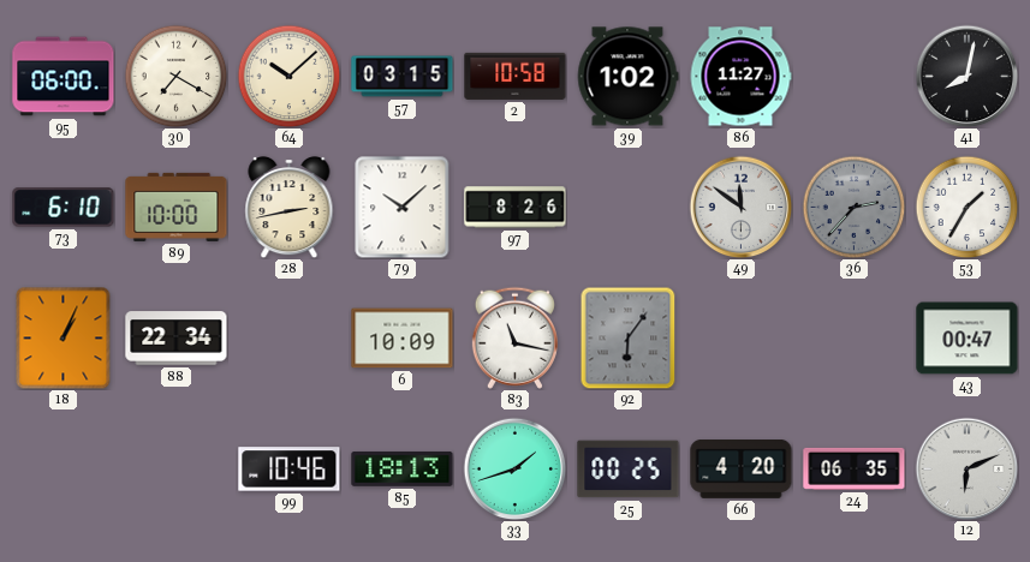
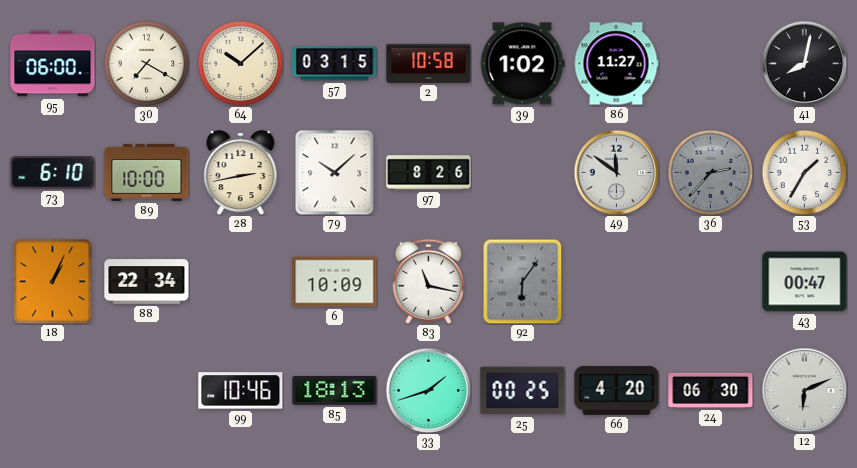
24: 06:35 -> 06:30 (711, 390)
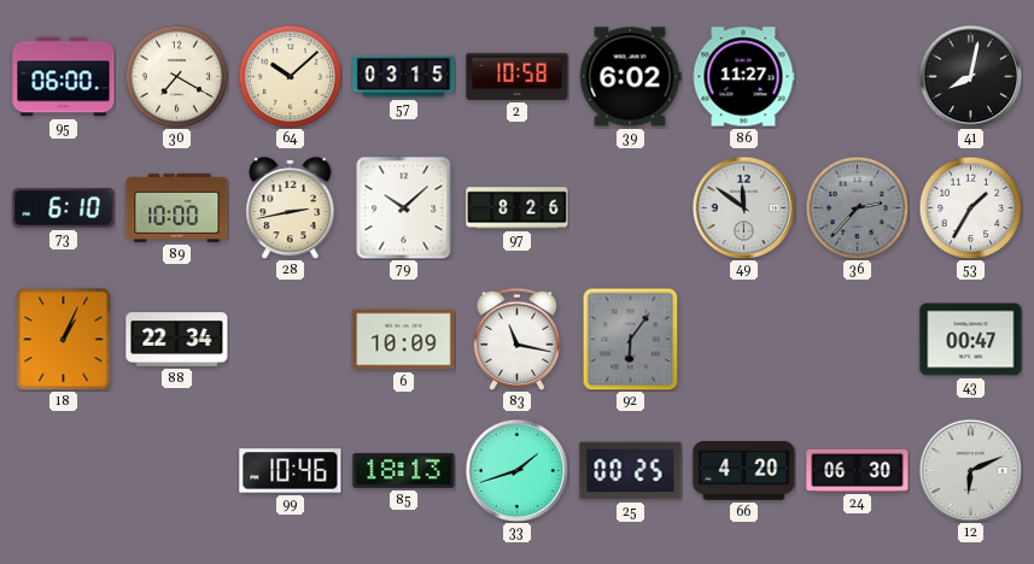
39: 1:02 -> 6:02 (630, 77)
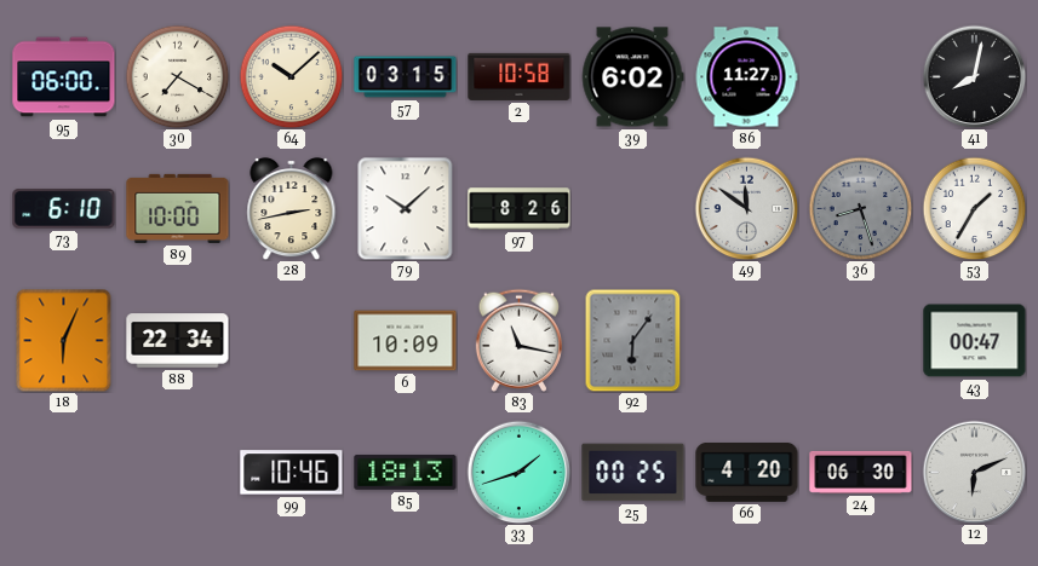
36: 2:37 -> 8:27 (860, 208)
18: 1:04 -> 6:04 (64, 340)
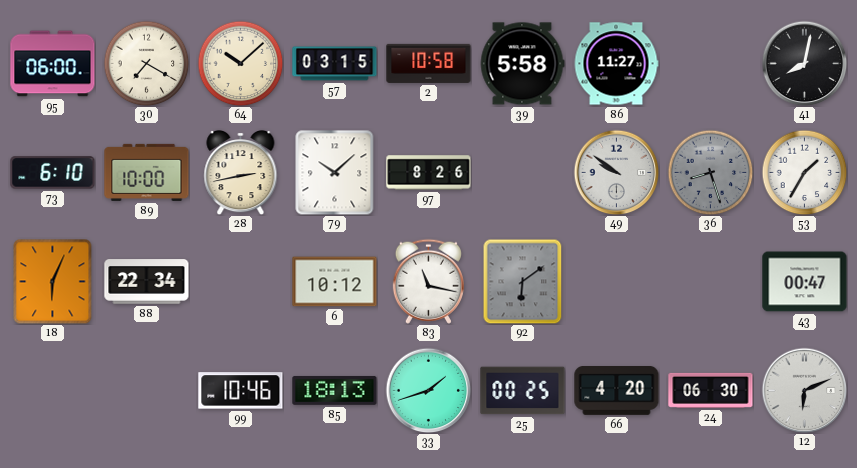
39: 6:02 -> 5:58 (522, 64)
49: 11:51 -> 9:51 (616, 172)
6: 10:09 -> 10:12 (335, 282)
92: 6:06 -> 6:09 (523, 281)
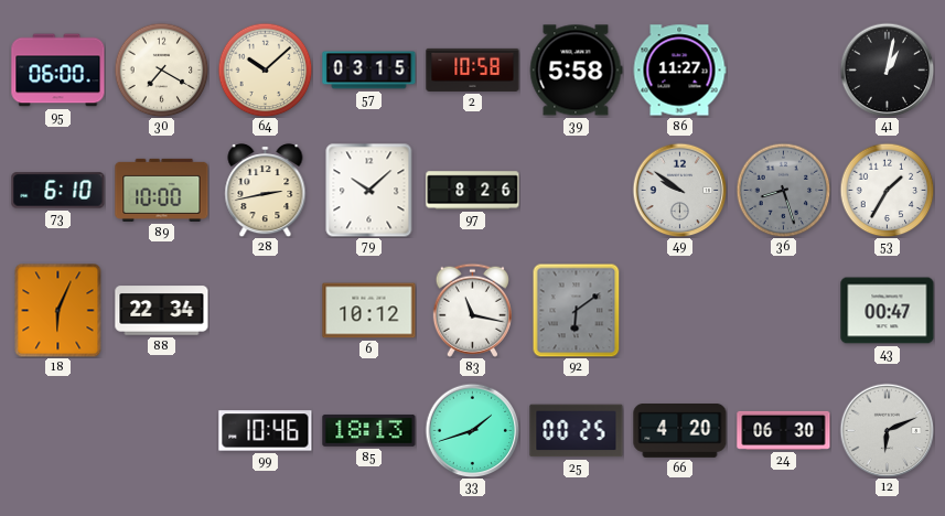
41: 8:02 -> 1:02 (887, 69)
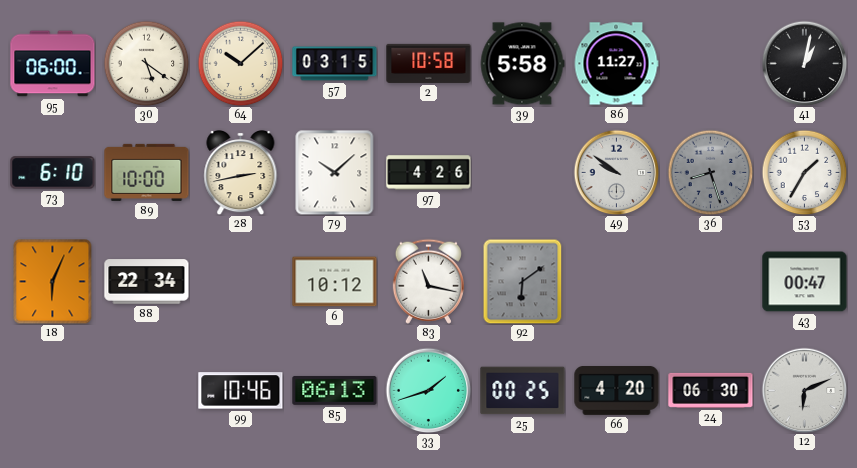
30: 7:20 -> 5:21 (146, 63)
97: 8:26 -> 4:26 (429, 173)
85: 18:13 -> 06:13 (335, 390)
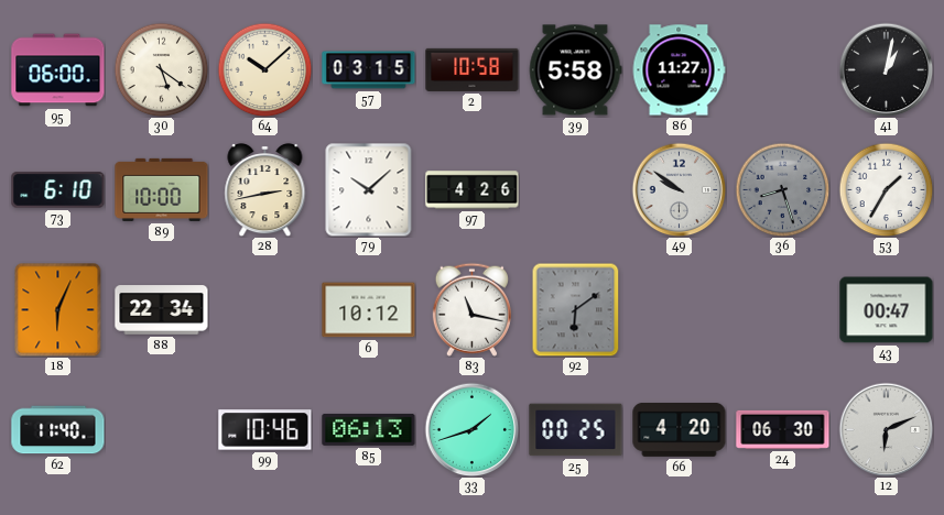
62: none -> 11:40 (58, 430)
